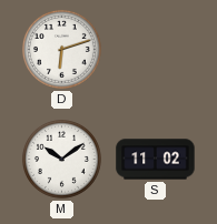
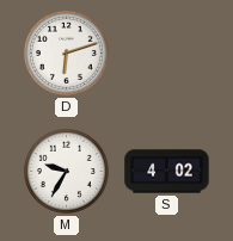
M: 10:09 -> 9:35 (66, 171)
S: 11:02 -> 4:02 (167, 172)
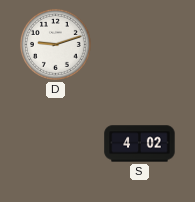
D: 6:12 -> 9:12 (55, 44)
M: 9:35 -> none (66, 171)
